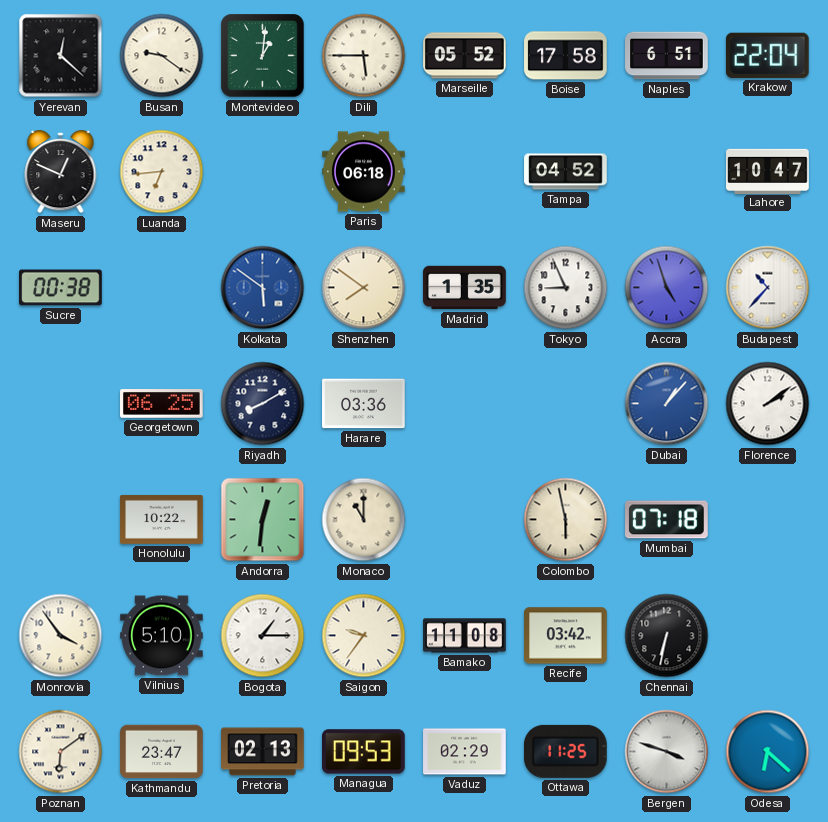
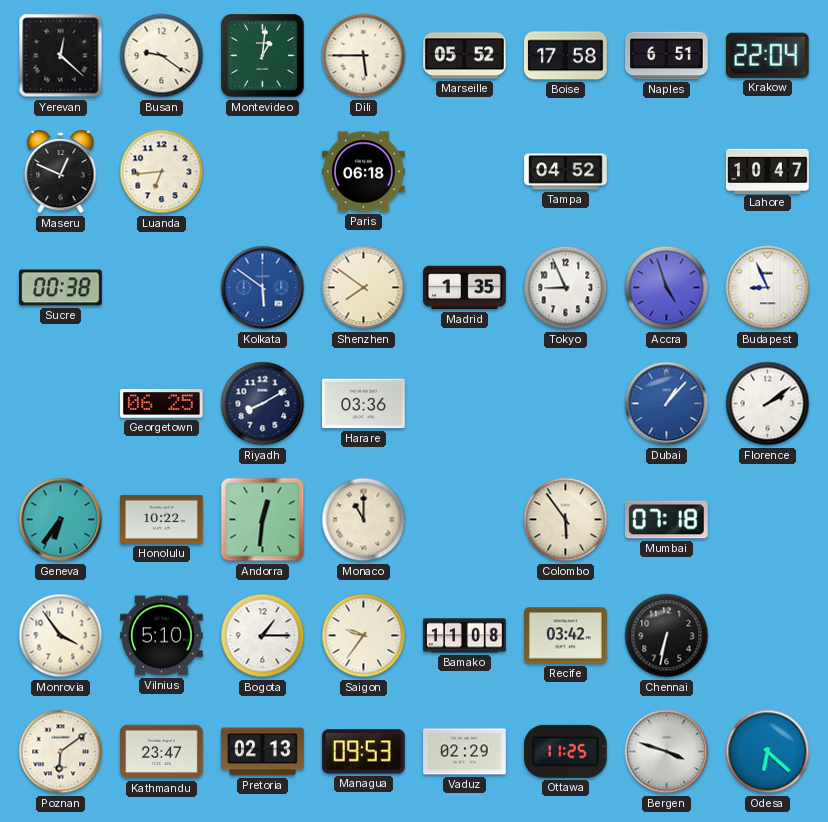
Budapest: 10:37 -> 8:56 (768, 288)
Geneva: none -> 6:36 (61, 520)
Colombo: 5:58 -> 5:54 (566, 520)
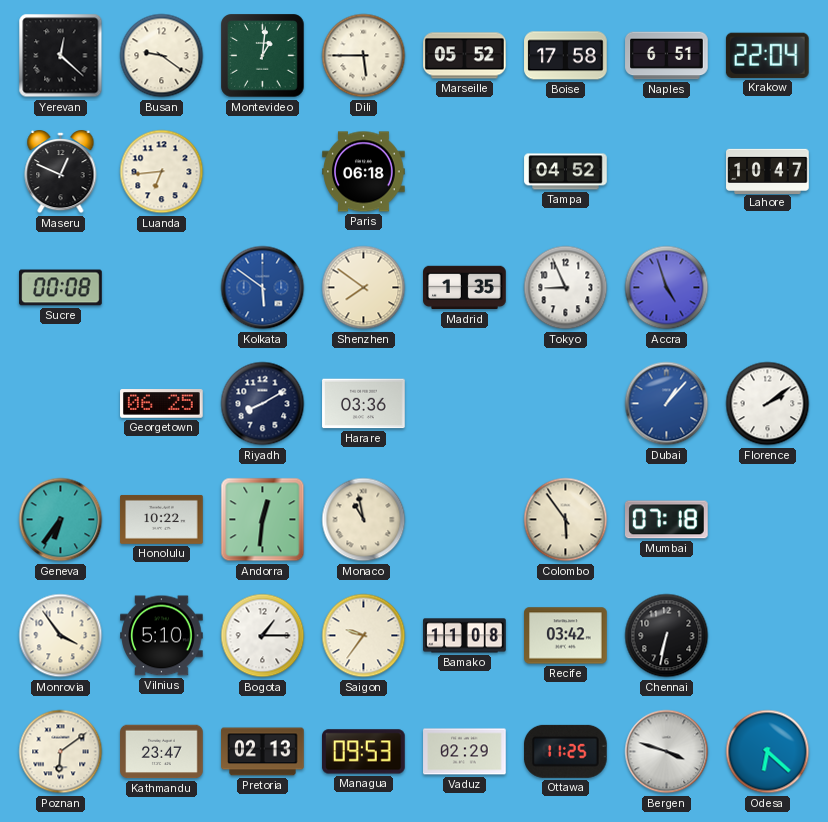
Sucre: 00:38 -> 00:08 (61, 288)
Budapest: 8:56 -> none (768, 288)
Monaco: 11:00 -> 10:58 (364, 520)
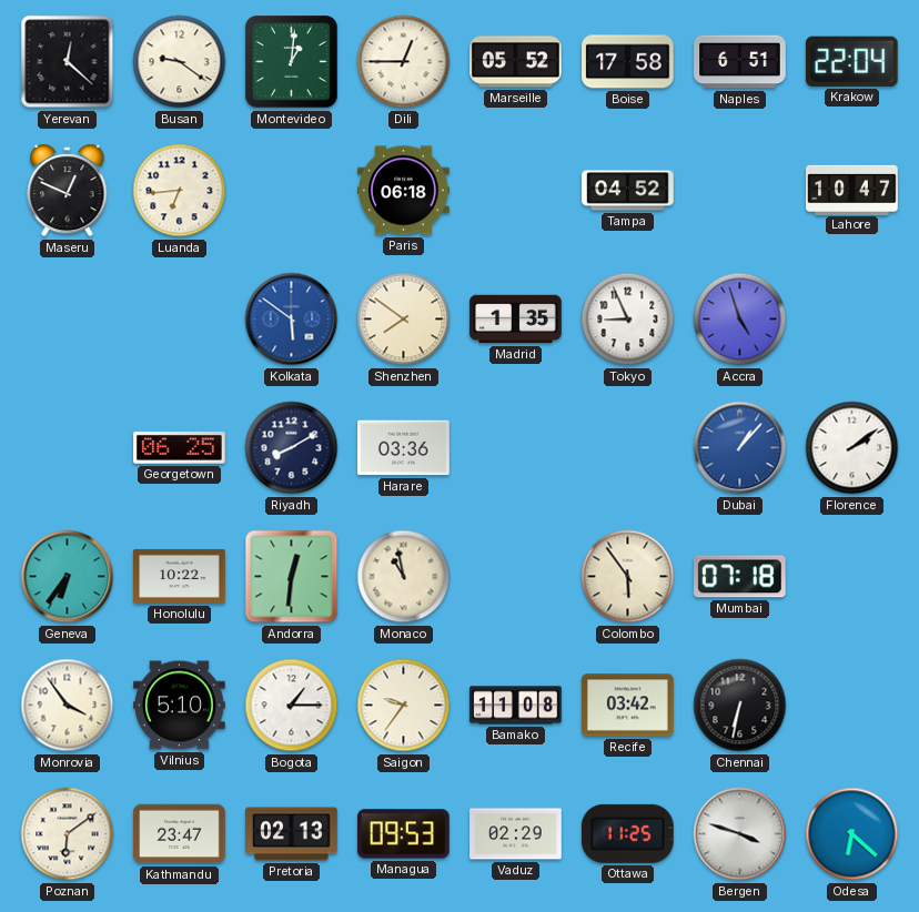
Dili: 5:45 -> 12:45 (404, 62)
Sucre: 00:08 -> none (61, 288)
